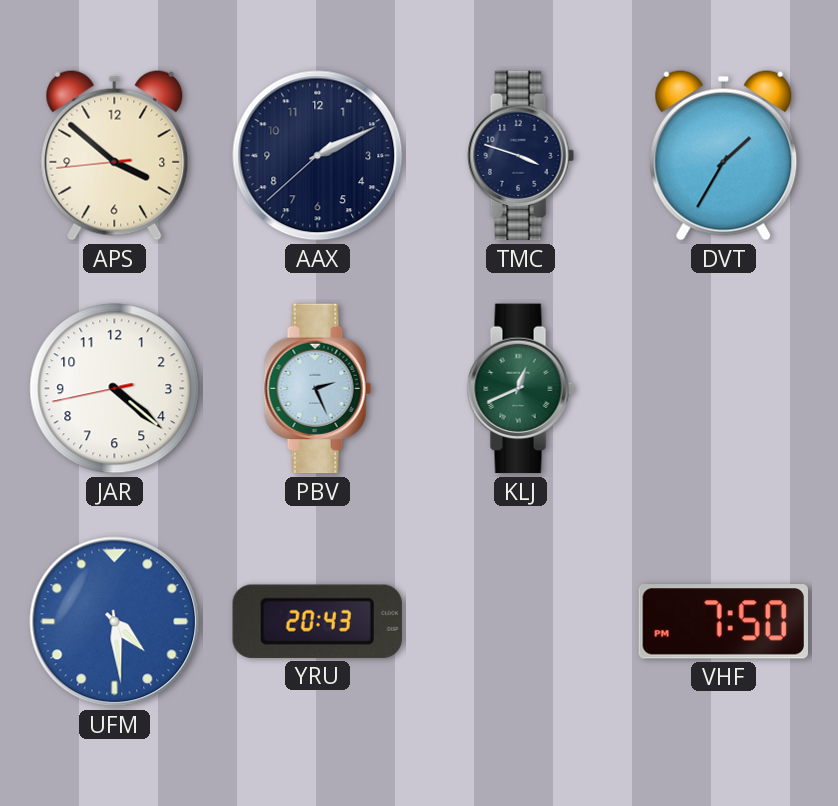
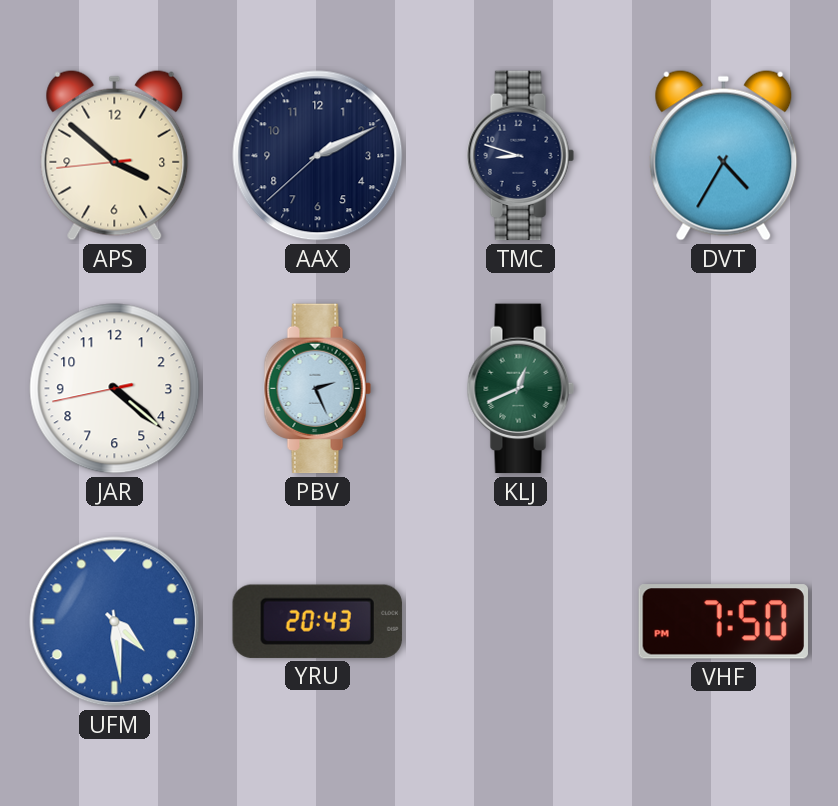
TMC: 3:48 -> 8:48 (520, 156)
DVT: 1:35 -> 4:35 (724, 155)
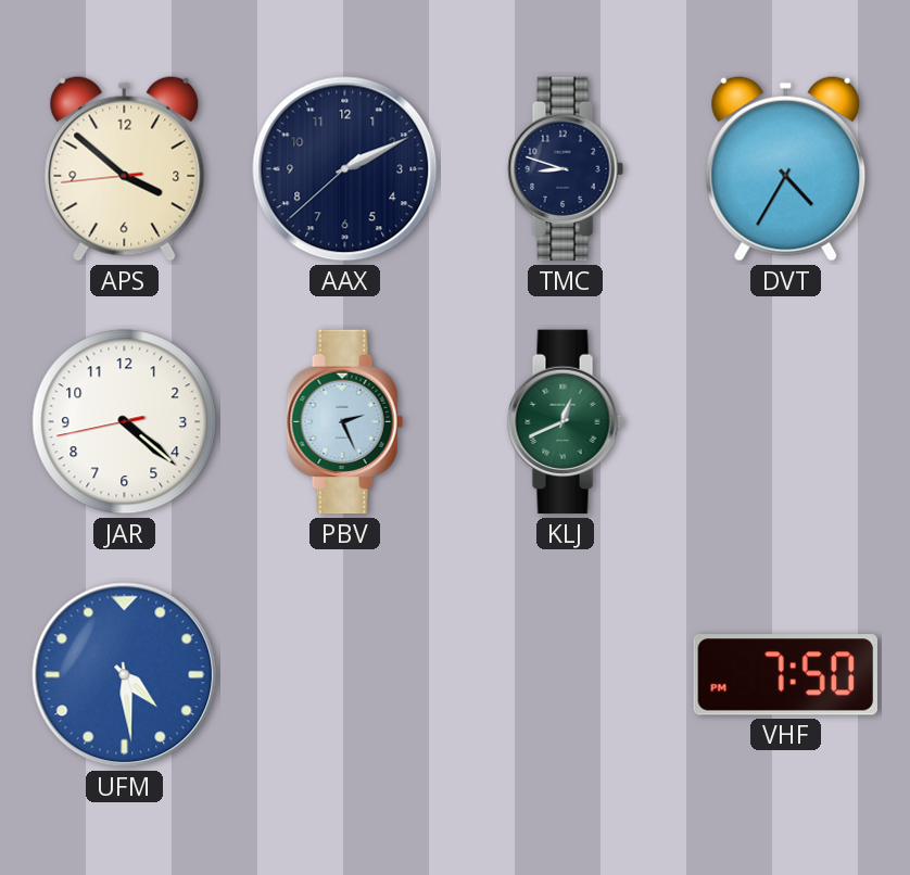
YRU: 20:43 -> none (317, 621)
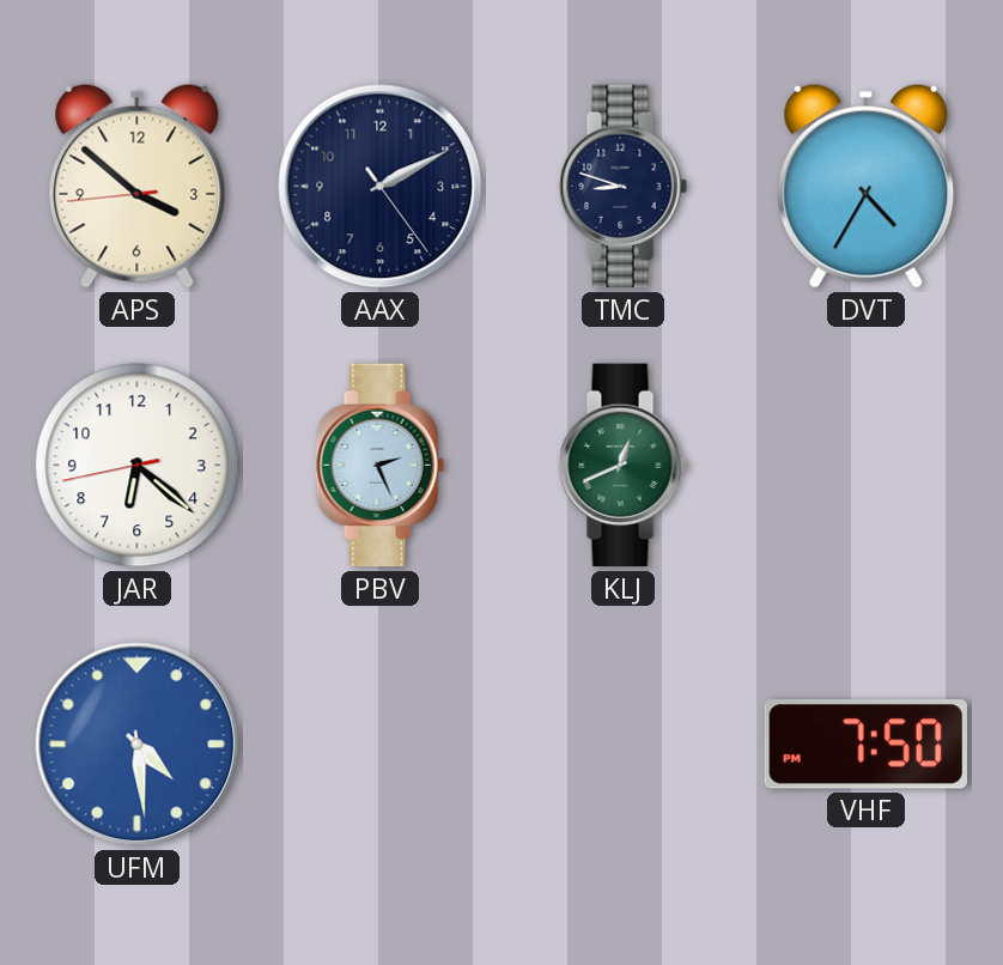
AAX: 2:10:38 -> 2:10:24 (381, 187)
JAR: 4:21 -> 6:21 (138, 466)
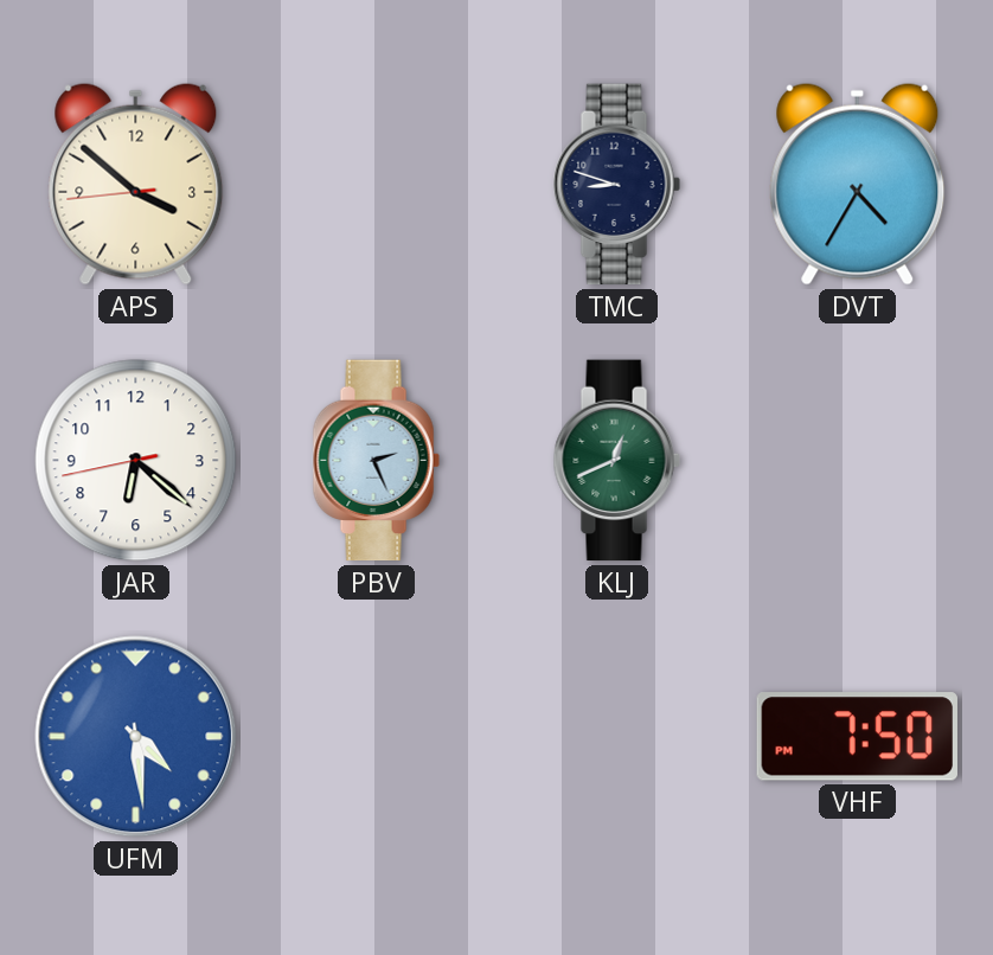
AAX: 2:10 -> none (381, 187)
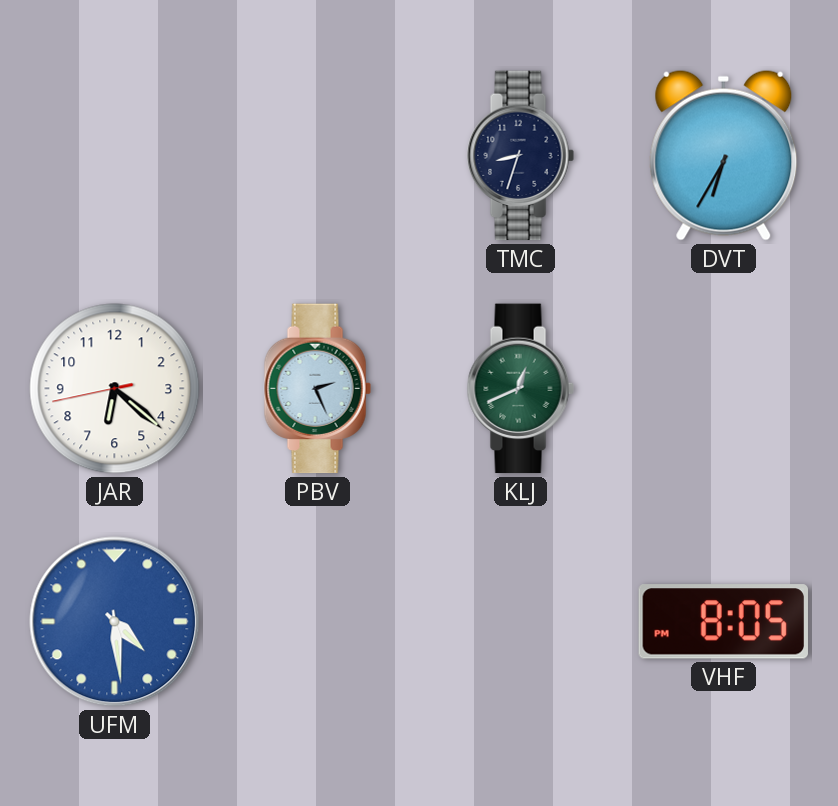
APS: 3:51 -> none (136, 184)
TMC: 8:48 -> 8:33 (520, 156)
DVT: 4:35 -> 6:35 (724, 155)
VHF: 7:50 -> 8:05 (723, 622)
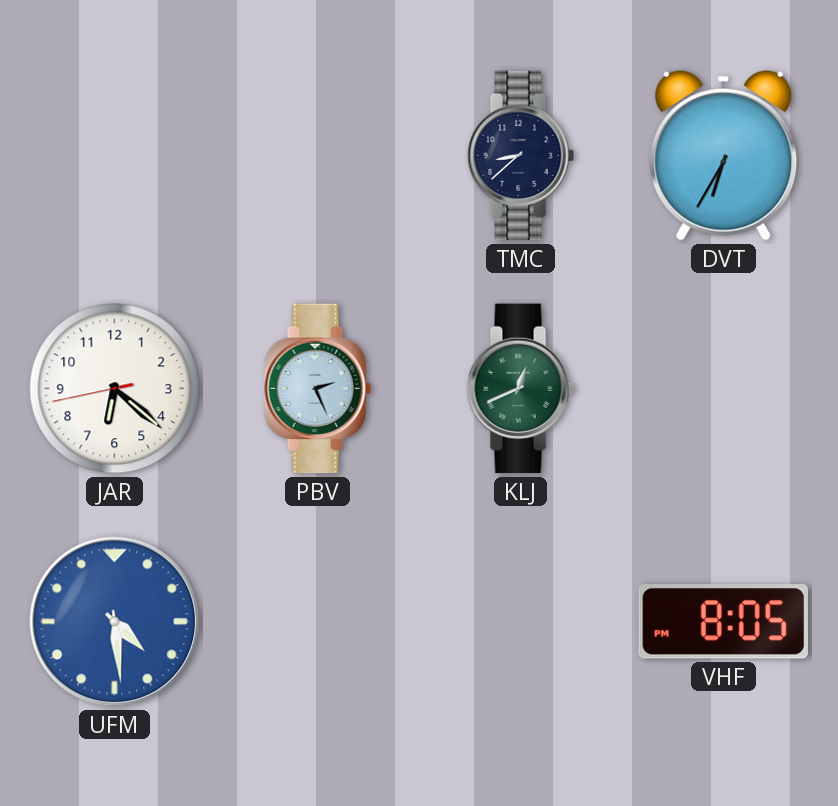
TMC: 8:33 -> 8:38 (520, 156)
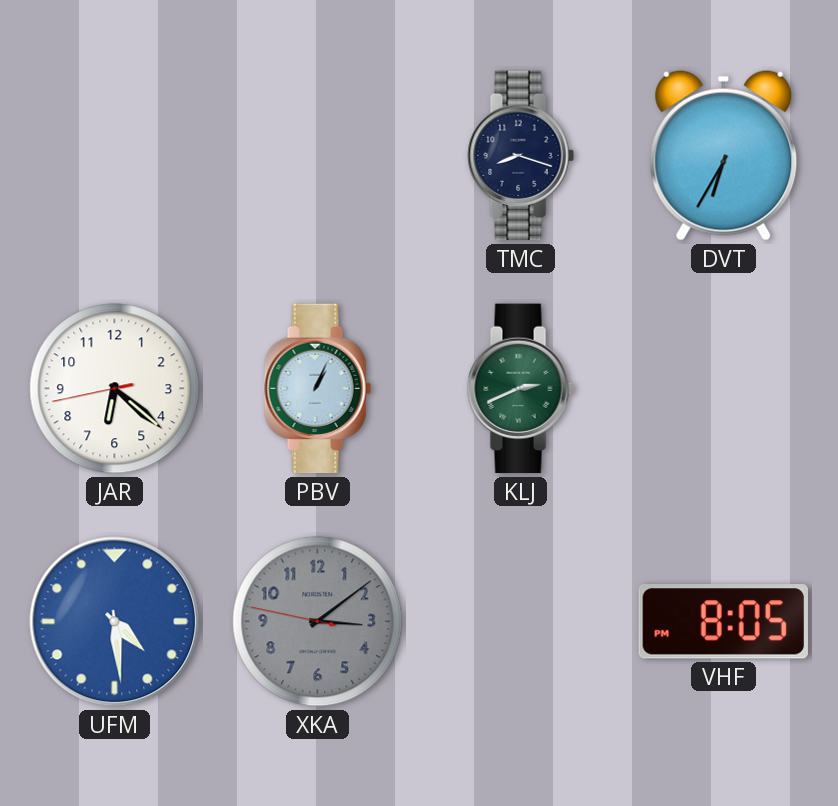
TMC: 8:38 -> 8:18 (520, 156)
PBV: 2:26 -> 1:04 (317, 389)
KLJ: 12:41 -> 2:41 (520, 389)
XKA: none -> 3:08 (318, 622)
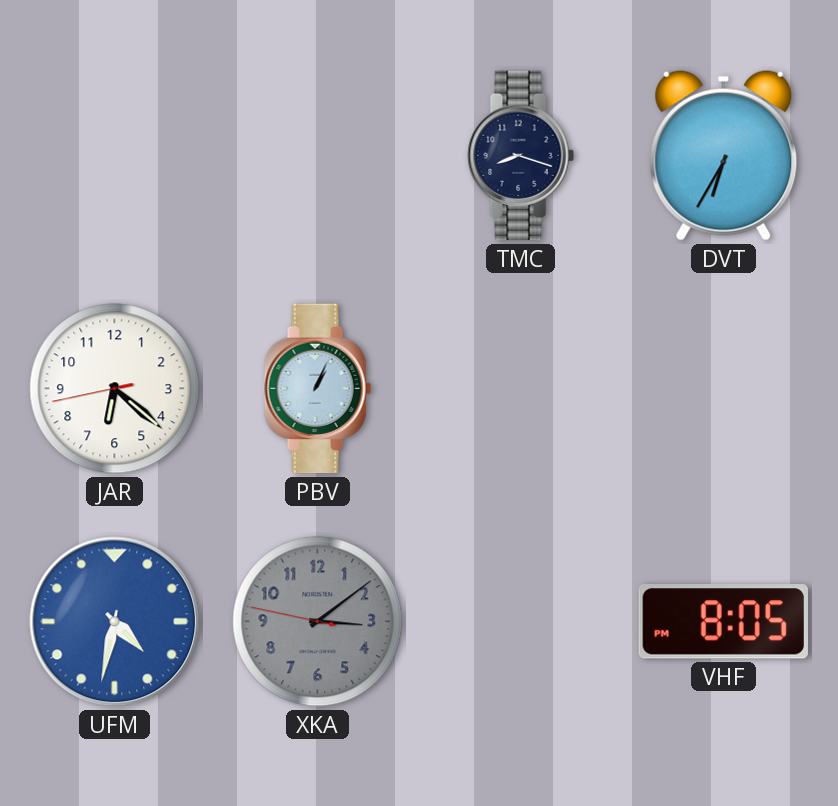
KLJ: 2:41 -> none (520, 389)
UFM: 4:29 -> 4:32 (115, 622)
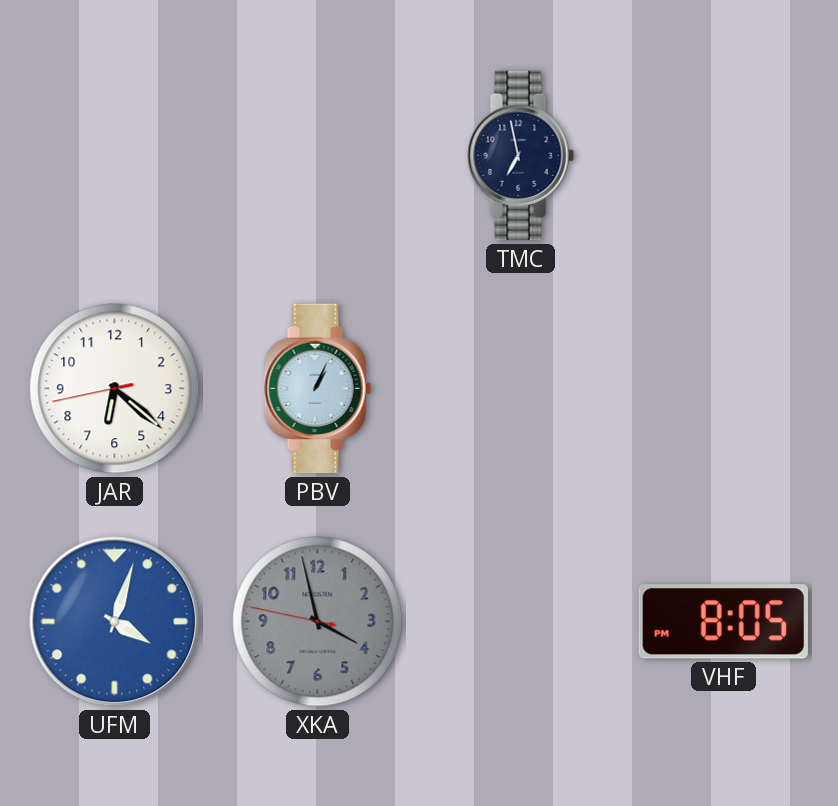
TMC: 8:18 -> 6:58 (520, 156)
DVT: 6:35 -> none (724, 155)
UFM: 4:32 -> 4:03 (115, 622)
XKA: 3:08 -> 3:57 (318, 622)
